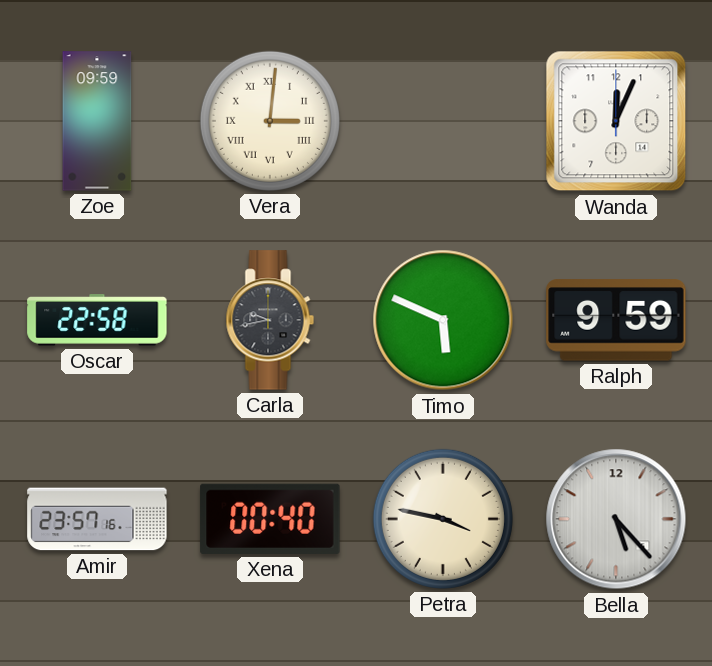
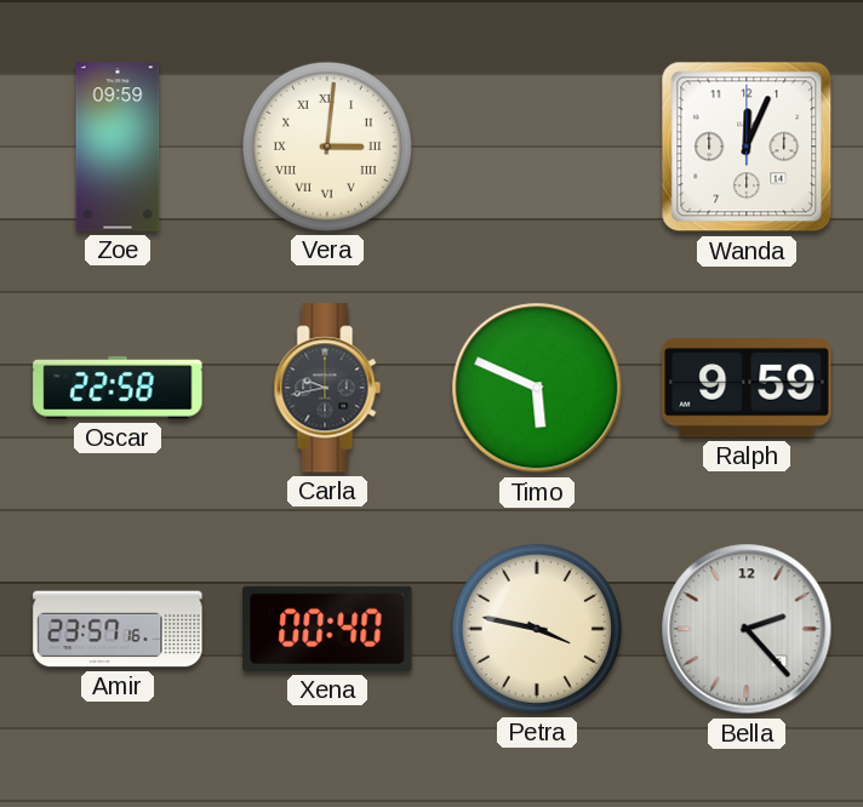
Bella: 5:23 -> 2:23 (747, 629)
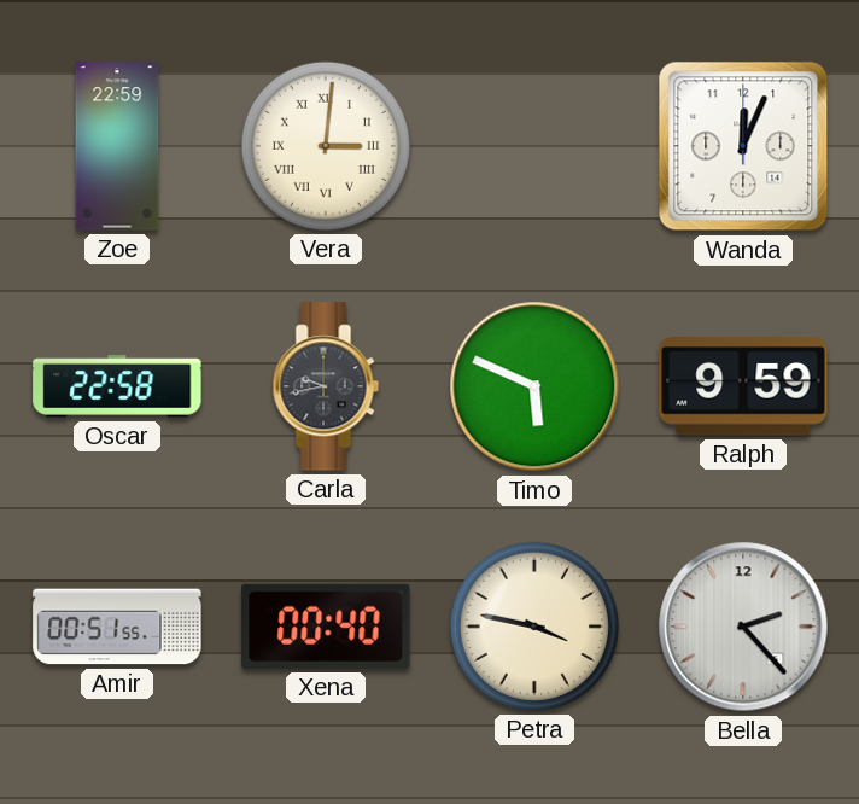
Zoe: 09:59 -> 22:59 (117, 146)
Amir: 23:57 -> 00:51 (117, 627)
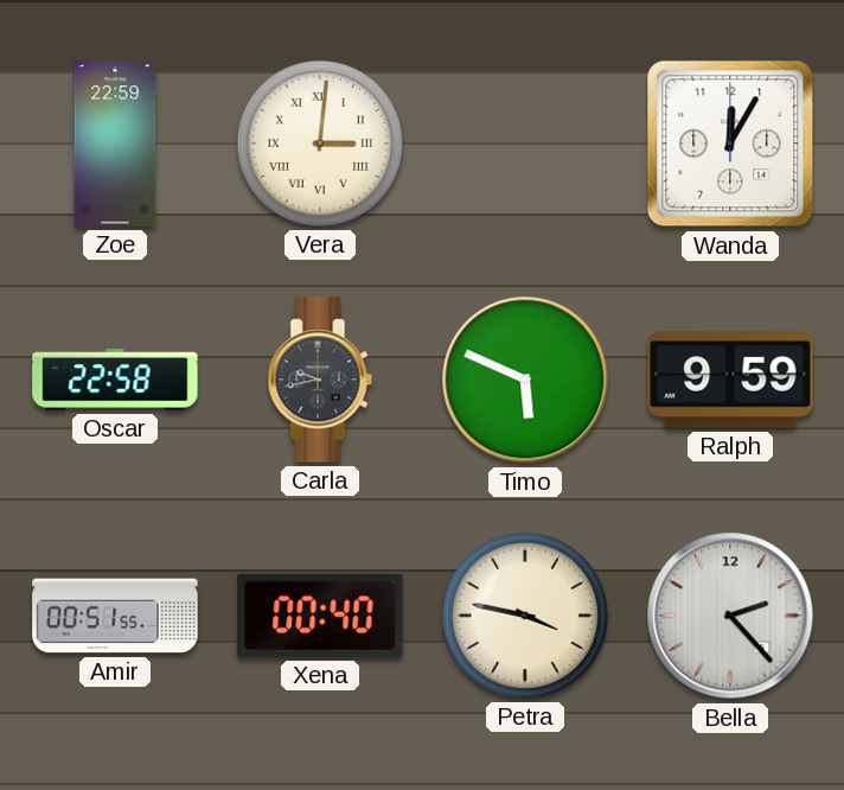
Wanda: 12:04 -> 12:05 (730, 144)
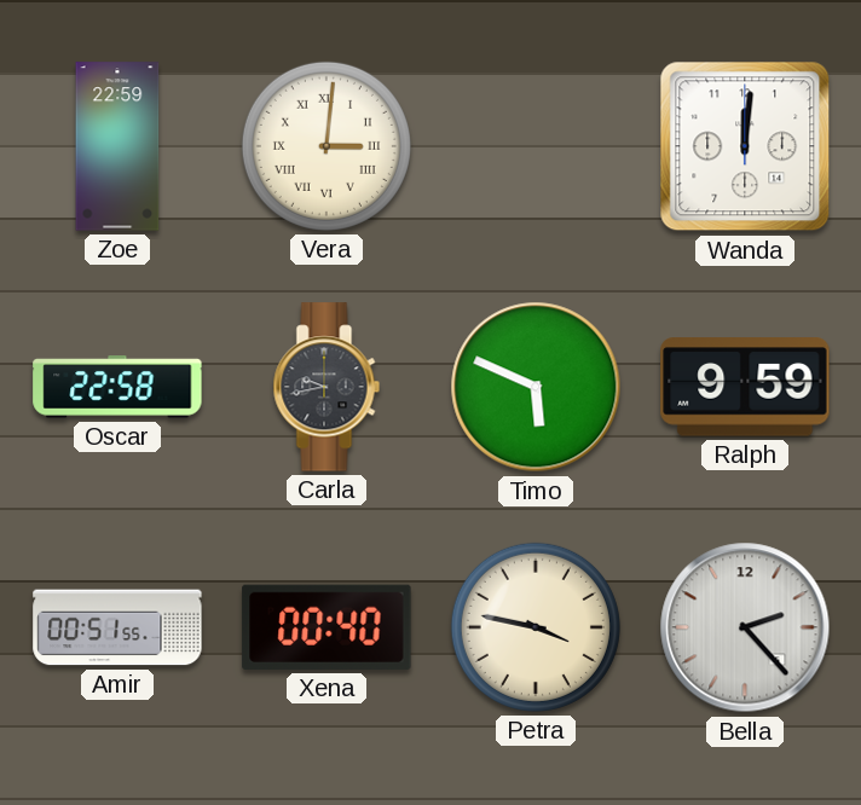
Wanda: 12:05 -> 12:01 (745, 146)
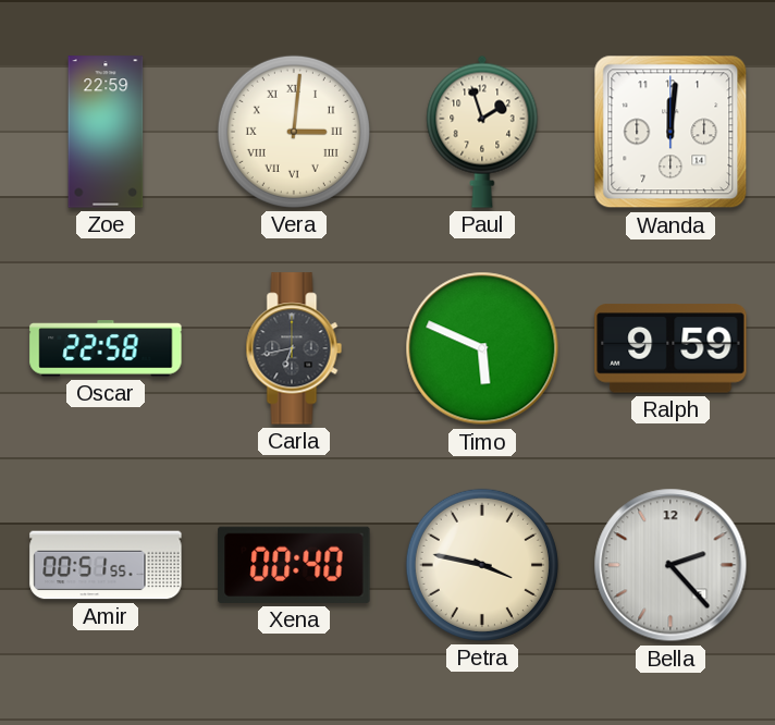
Paul: none -> 1:57 (482, 132)
Carla: 9:43 -> 6:43 (294, 348)
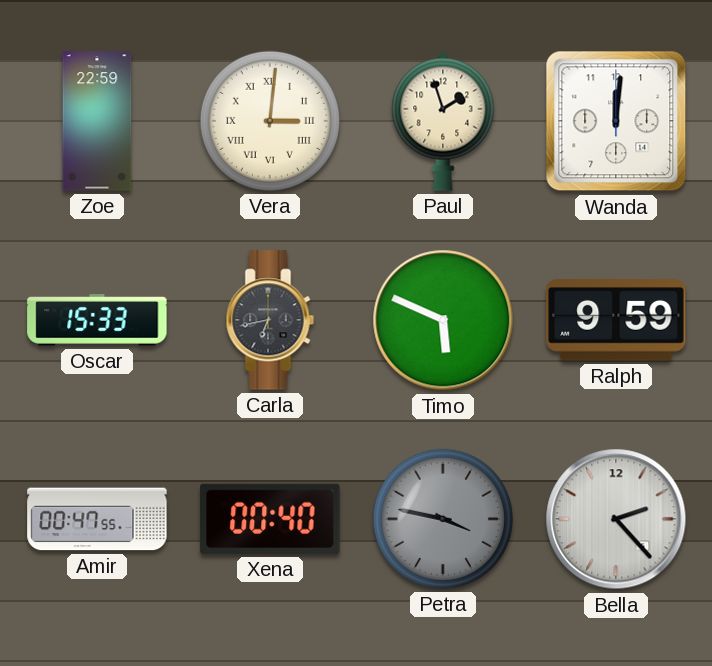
Oscar: 22:58 -> 15:33 (97, 320)
Amir: 00:51 -> 00:47 (97, 519)
Petra dial: cream -> grey (443, 519)
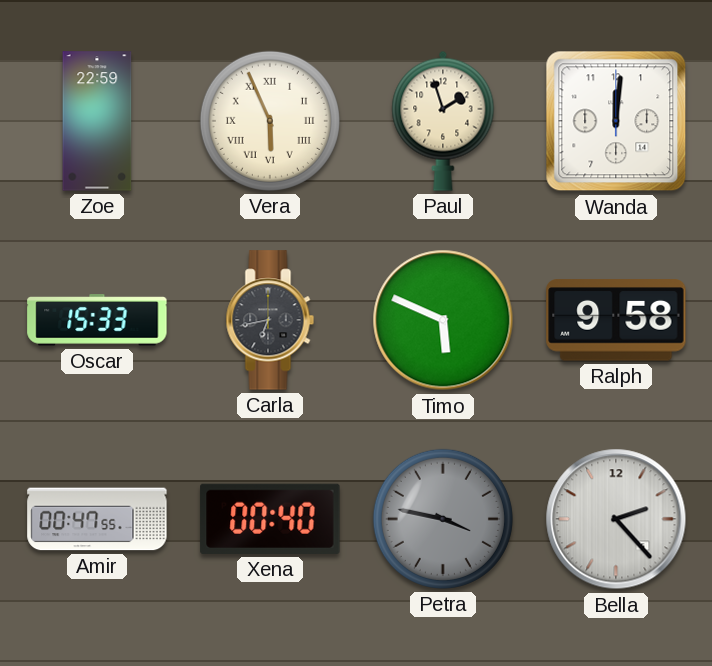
Vera: 3:01 -> 5:56 (270, 121)
Ralph: 9:59 -> 9:58 (616, 320)
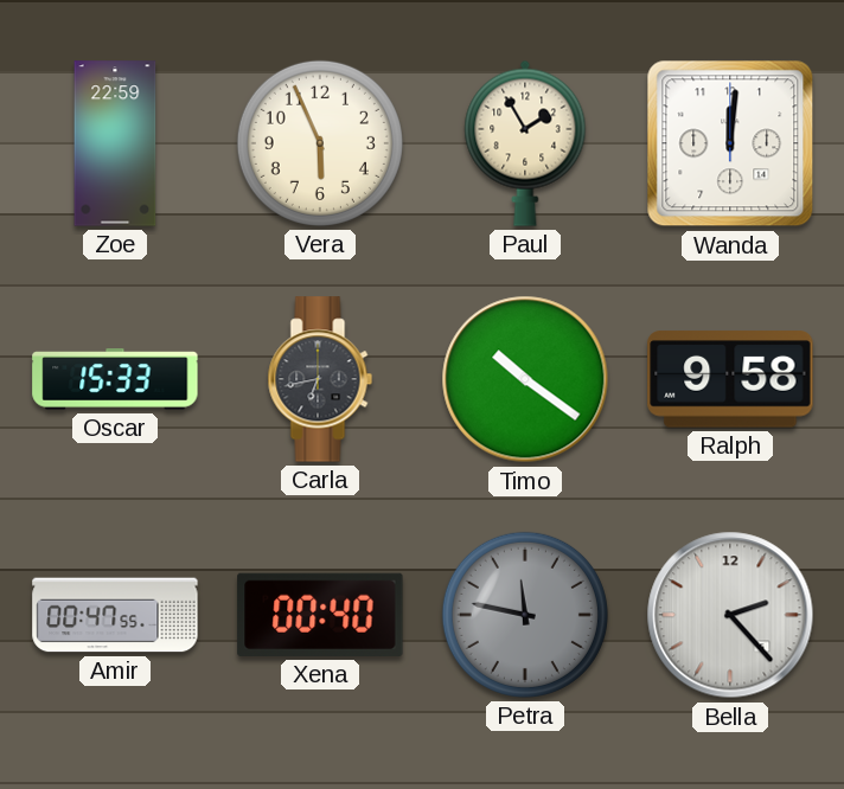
Vera numerals: Roman -> Arabic (320, 143)
Paul: 1:57 -> 1:55 (525, 143)
Timo: 5:49 -> 10:21 (525, 379)
Petra: 3:47 -> 11:47 (525, 615)
